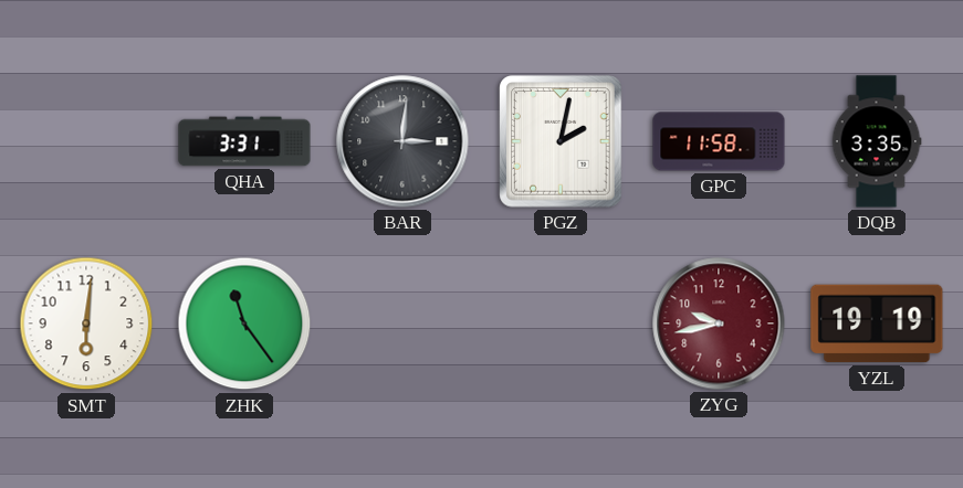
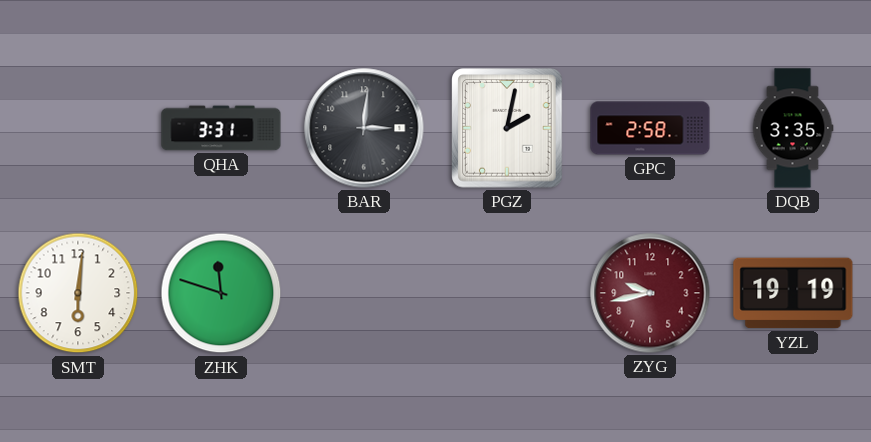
GPC: 11:58 -> 2:58 (650, 128)
ZHK: 11:24 -> 11:48 (221, 293)
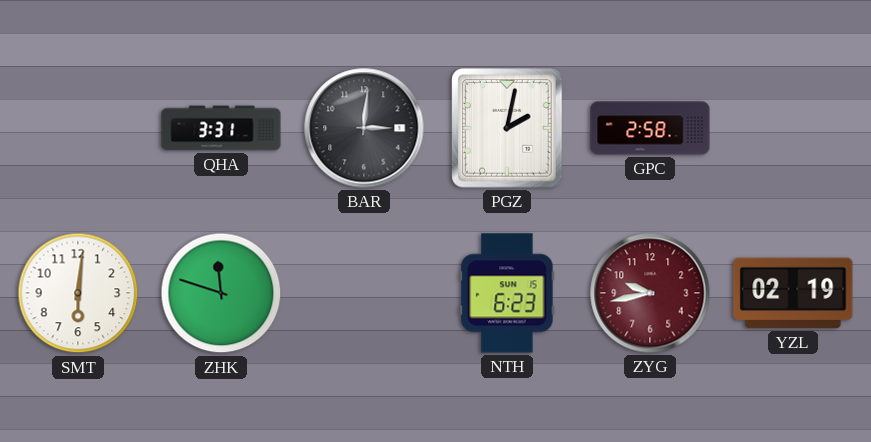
DQB: 3:35 -> none (793, 128)
NTH: none -> 6:23 (507, 293)
YZL: 19:19 -> 02:19 (793, 293)
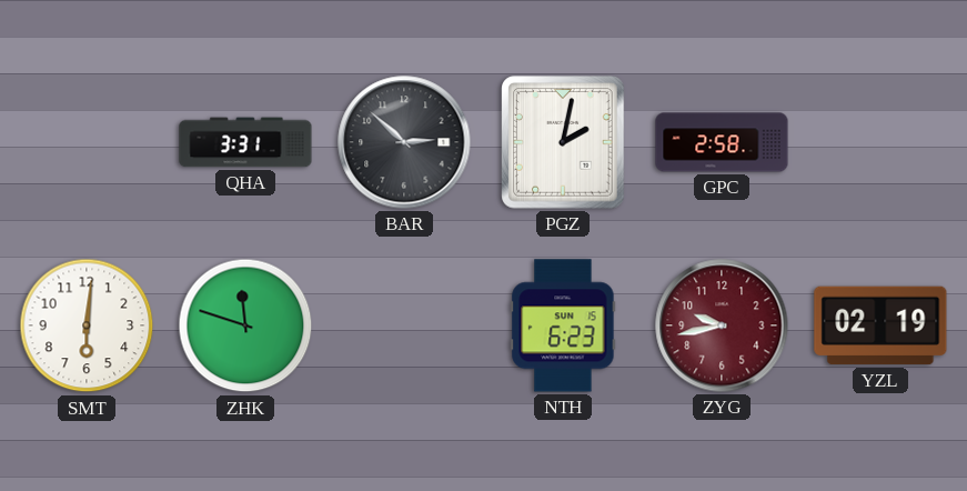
BAR: 3:01 -> 2:52 (404, 142)
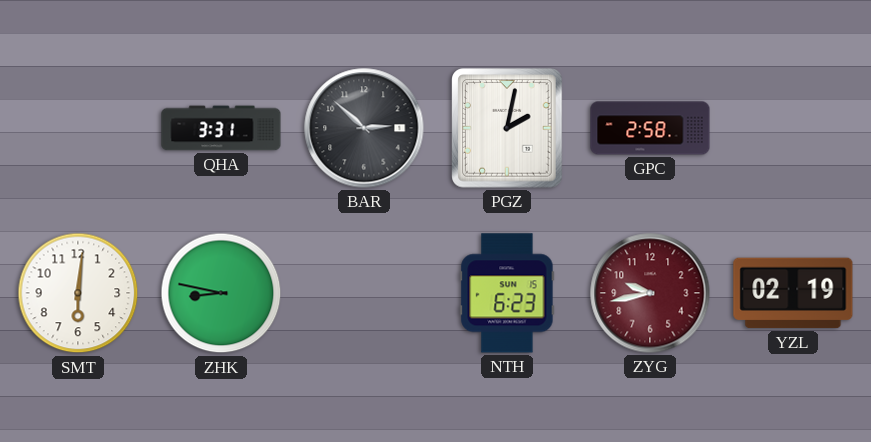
ZHK: 11:48 -> 8:47 (221, 293)
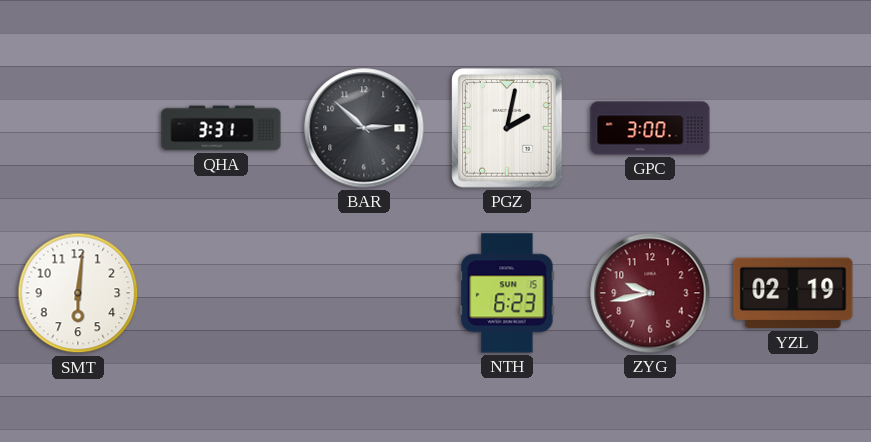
GPC: 2:58 -> 3:00 (650, 128)
ZHK: 8:47 -> none (221, 293)
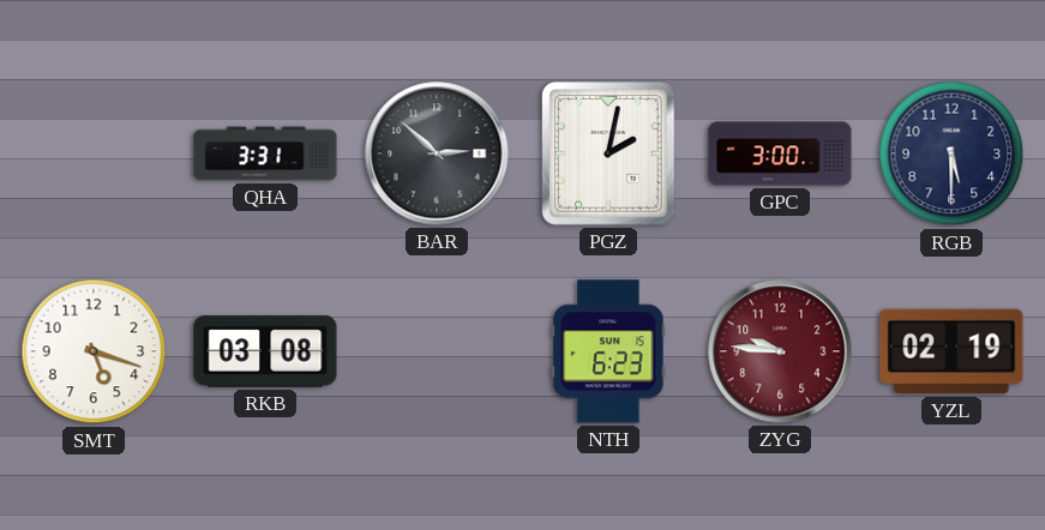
RGB: none -> 5:30 (951, 153)
SMT: 6:01 -> 5:18 (94, 351)
RKB: none -> 03:08 (265, 351)
ZYG: 9:43 -> 9:46 (780, 351)
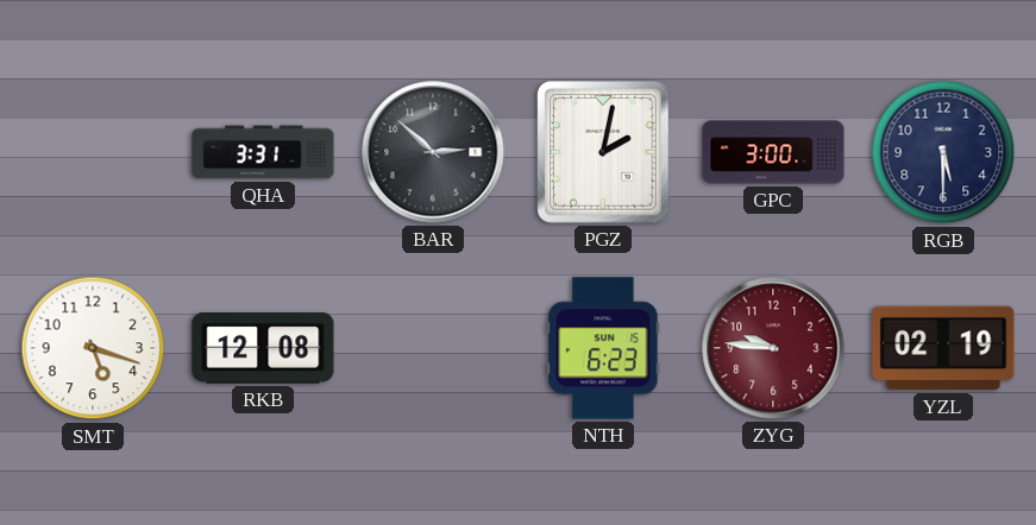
RKB: 03:08 -> 12:08 (263, 348)
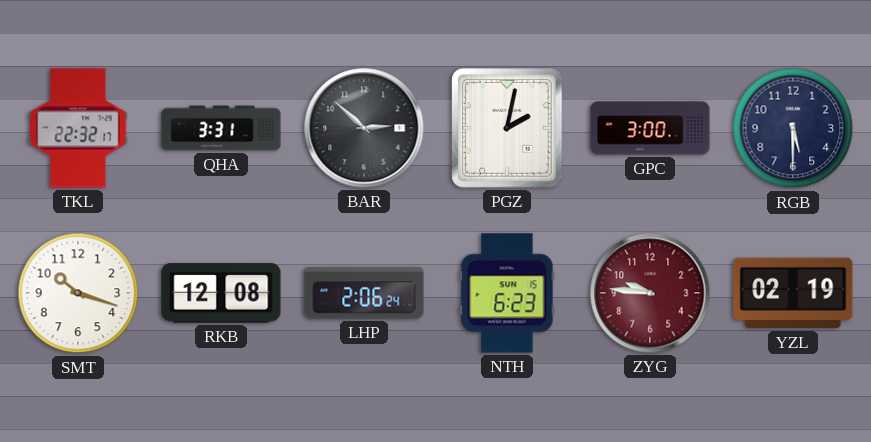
TKL: none -> 22:32 (78, 128)
SMT: 5:18 -> 10:18 (78, 293)
LHP: none -> 2:06 (364, 293)
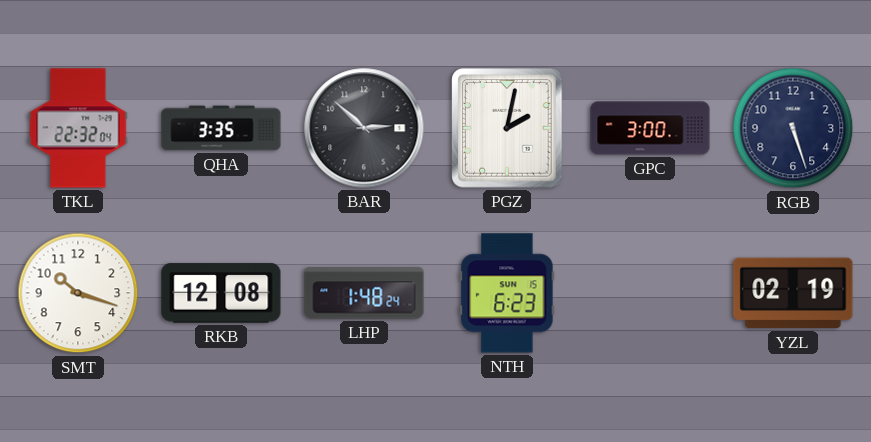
TKL: 22:32:17 -> 22:32:04 (78, 128)
QHA: 3:31 -> 3:35 (221, 128)
RGB: 5:30 -> 5:27 (793, 128)
LHP: 2:06 -> 1:48 (364, 293)
ZYG: 9:46 -> none (650, 293)
